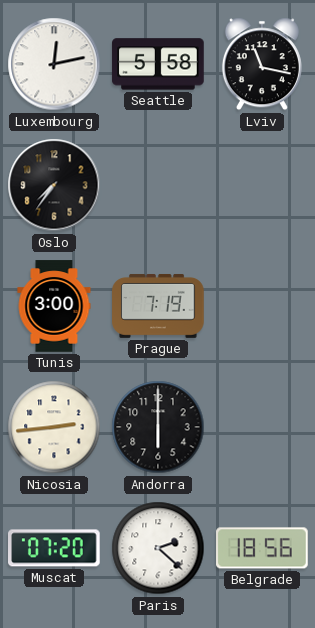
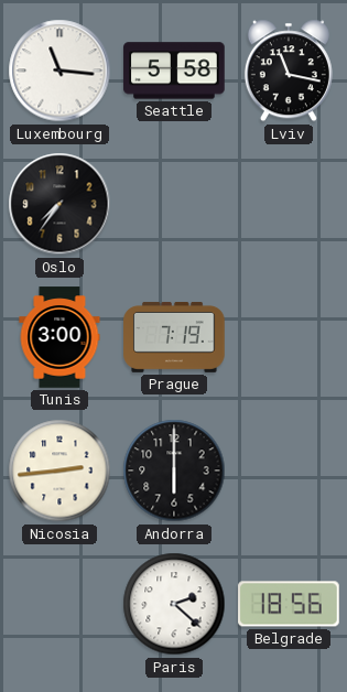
Luxembourg: 12:13 -> 11:16 (59, 71)
Muscat: 07:20 -> none (55, 548)
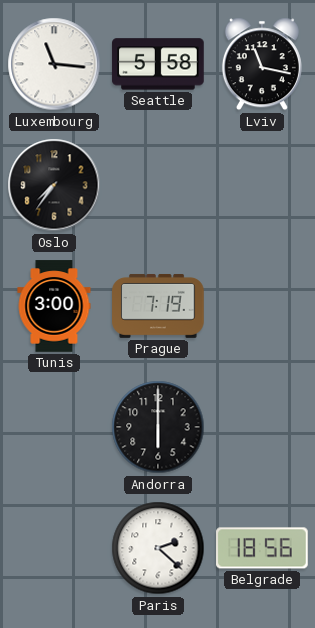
Nicosia: 2:44 -> none (59, 471)
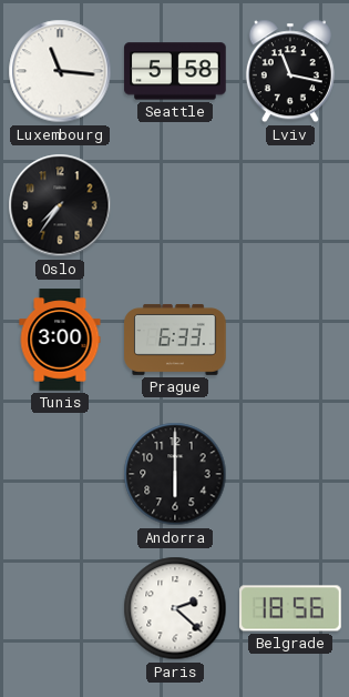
Prague: 7:19 -> 6:33 (175, 340)
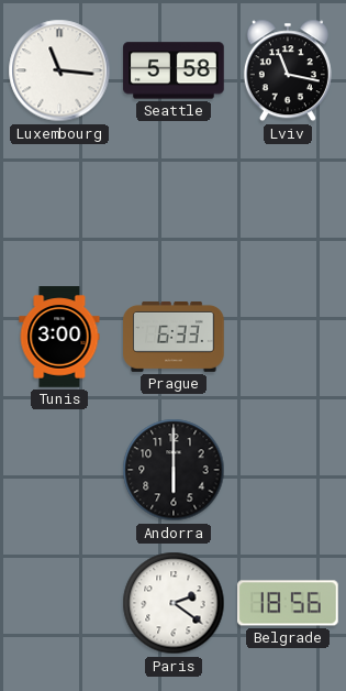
Oslo: 7:36 -> none (60, 205)
Paris: 2:22 -> 2:21 (174, 603)
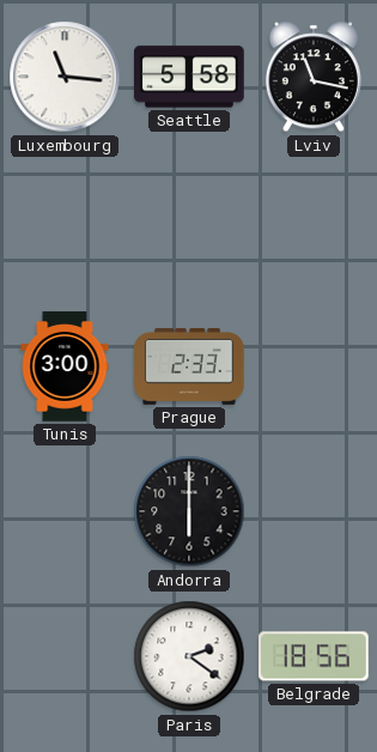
Prague: 6:33 -> 2:33 (189, 366)
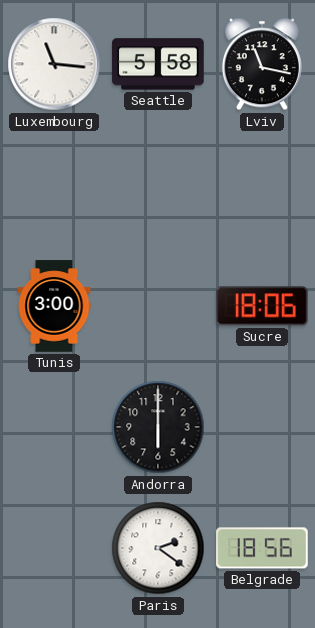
Prague: 2:33 -> none (189, 366)
Sucre: none -> 18:06 (263, 306)
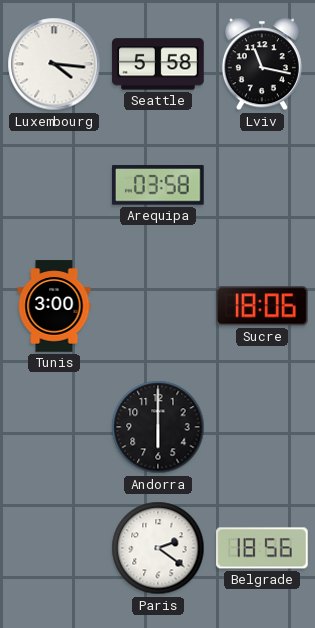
Luxembourg: 11:16 -> 4:16 (54, 64)
Arequipa: none -> 03:58 (159, 185)
